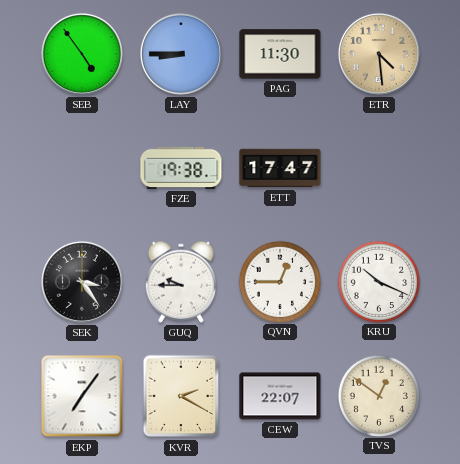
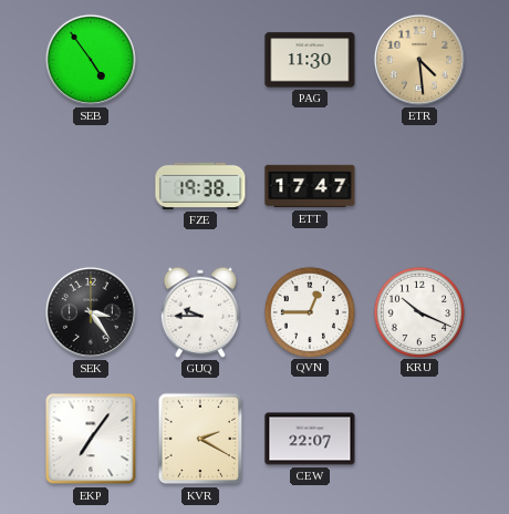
LAY: 8:45 -> none (181, 54)
TVS: 12:51 -> none (378, 395)
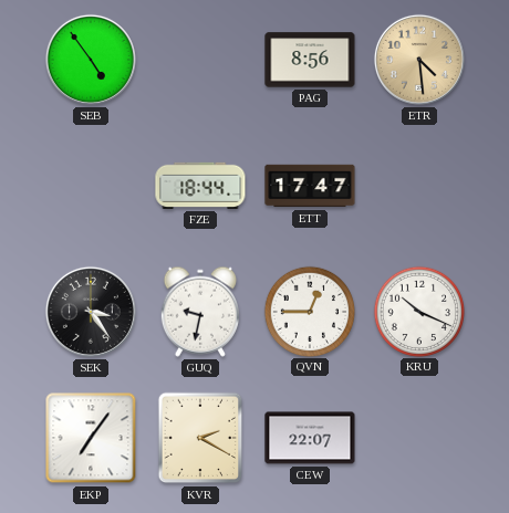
PAG: 11:30 -> 8:56 (310, 60)
FZE: 19:38 -> 18:44 (200, 186)
GUQ: 9:45 -> 9:32 (200, 312)
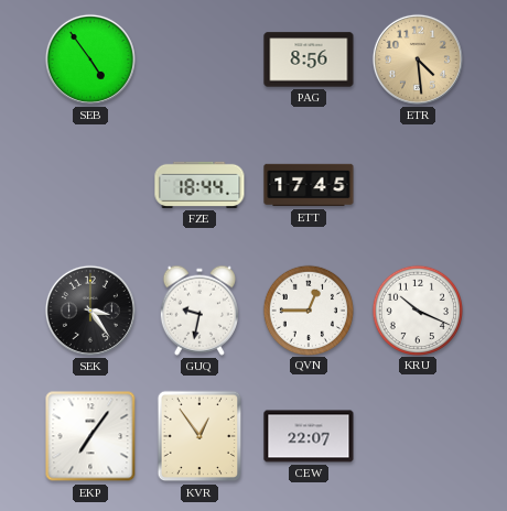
ETT: 17:47 -> 17:45 (309, 185)
KVR: 2:20 -> 12:54 (199, 436)
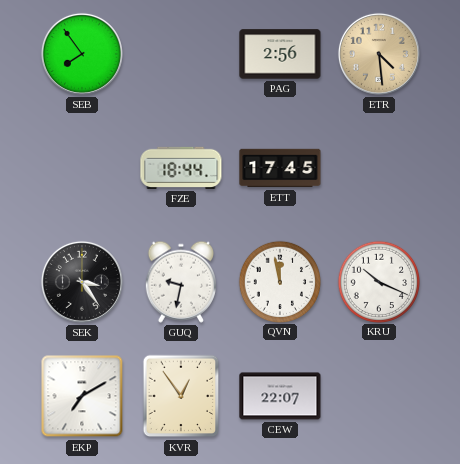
SEB: 4:54 -> 7:54 (82, 54)
PAG: 8:56 -> 2:56 (280, 54)
QVN: 12:45 -> 11:58 (279, 281)
EKP: 7:06 -> 7:10 (82, 396)
